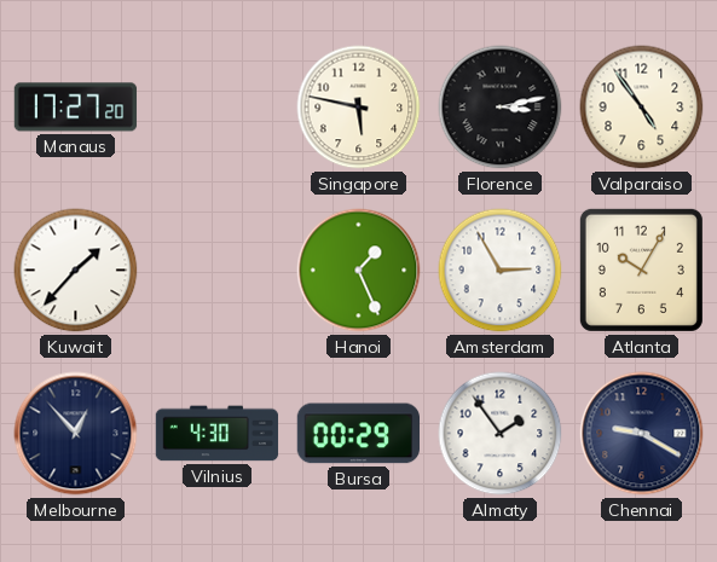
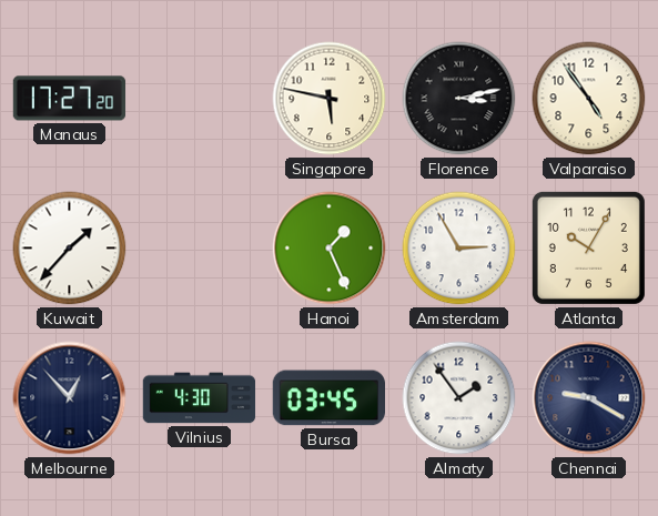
Bursa: 00:29 -> 03:45 (328, 398)
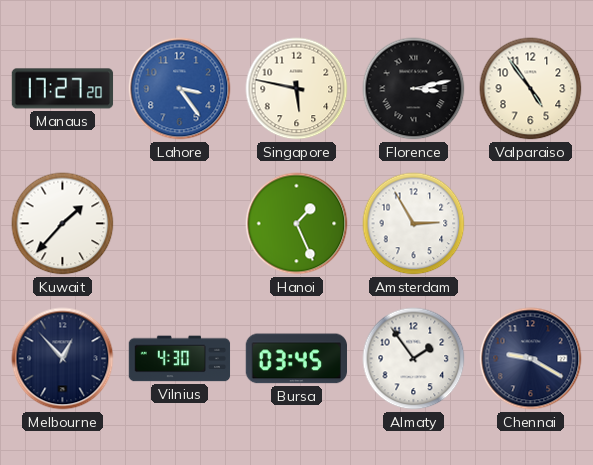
Lahore: none -> 3:24 (180, 89)
Atlanta: 10:05 -> none (588, 247)
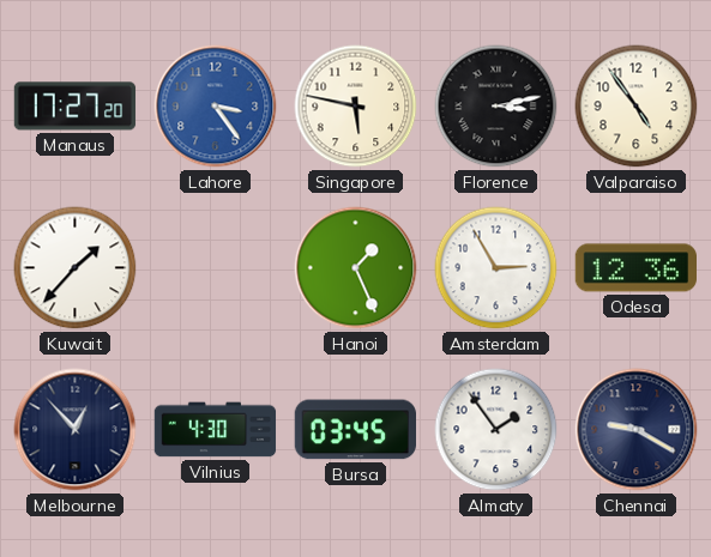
Odesa: none -> 12:36 (635, 268)
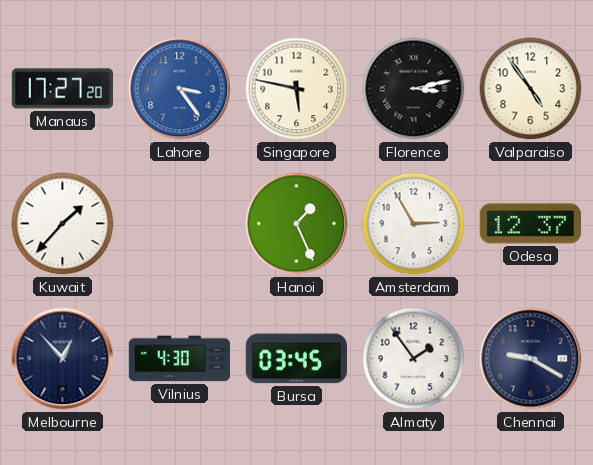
Odesa: 12:36 -> 12:37 (530, 224)
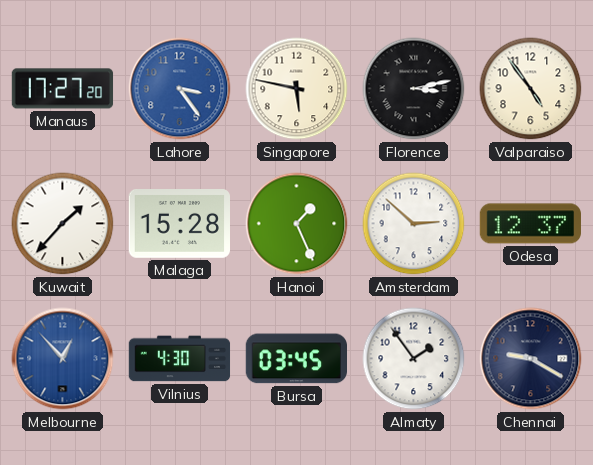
Malaga: none -> 15:28 (179, 224)
Amsterdam: 2:55 -> 2:52 (414, 224)
Melbourne dial: navy -> blue (63, 359)
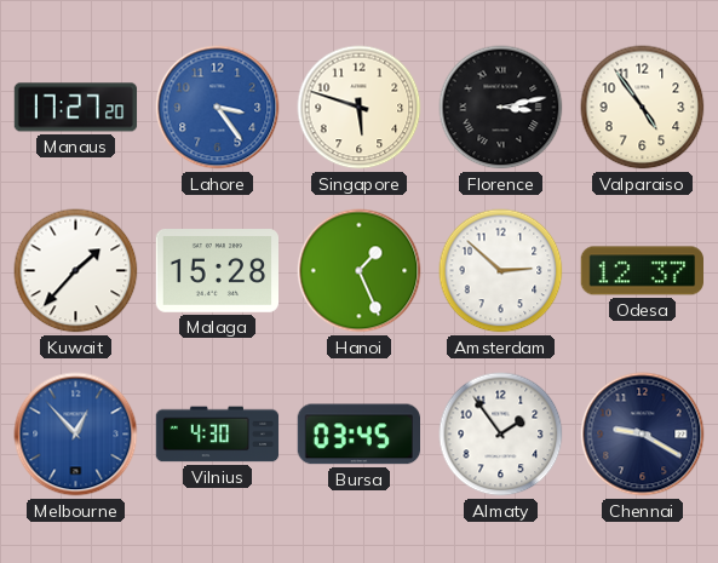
Singapore: 5:47 -> 5:48 (360, 108)
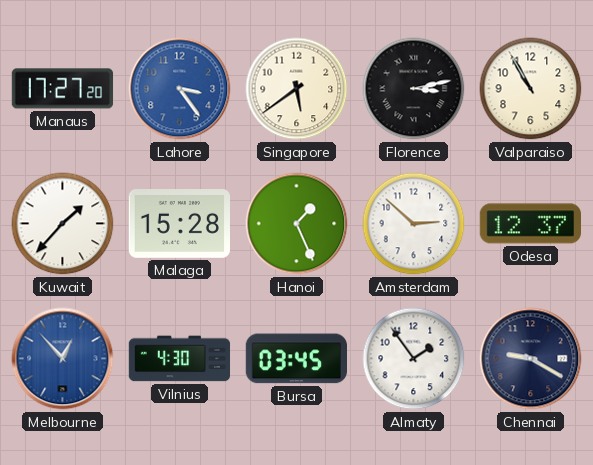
Singapore: 5:48 -> 5:39 (297, 89)
Valparaiso: 4:54 -> 10:55 (531, 89)
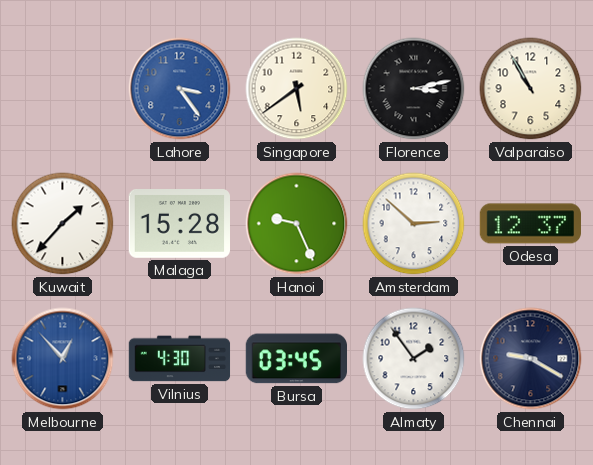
Manaus: 17:27 -> none (63, 89)
Hanoi: 1:26 -> 9:26 (297, 224)
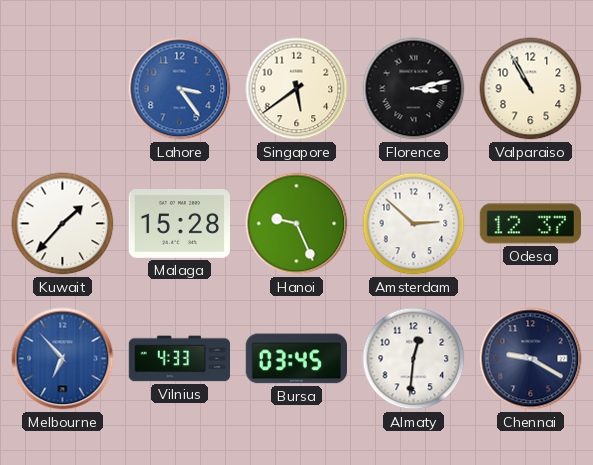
Melbourne: 12:53 -> 6:53 (63, 359)
Vilnius: 4:30 -> 4:33 (180, 359)
Almaty: 1:54 -> 12:31 (414, 359)
